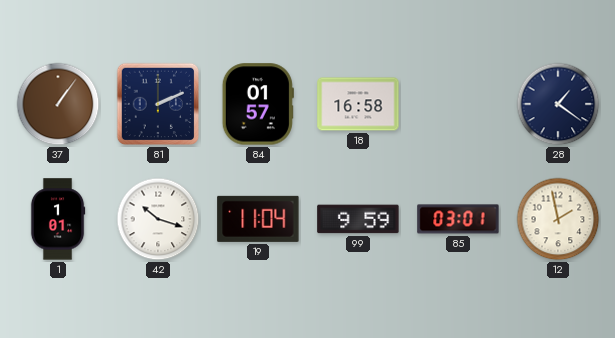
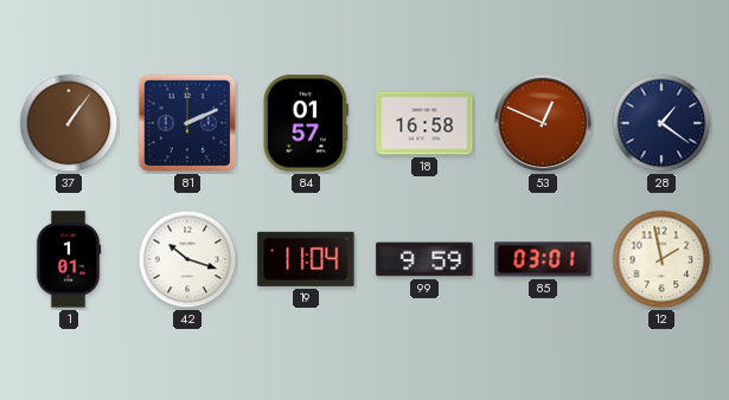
53: none -> 12:49 (543, 123)
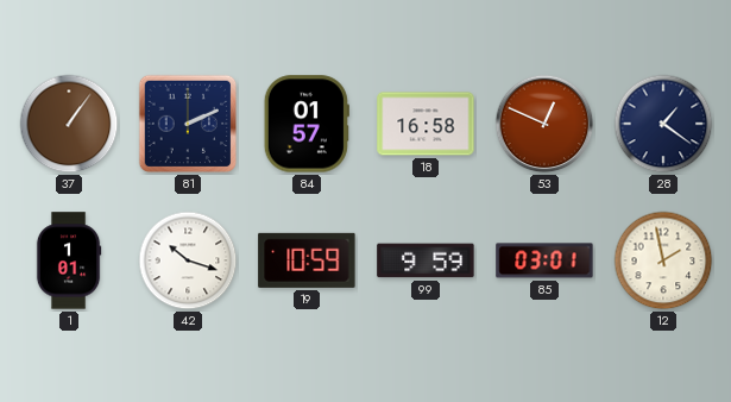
19: 11:04 -> 10:59 (307, 260)
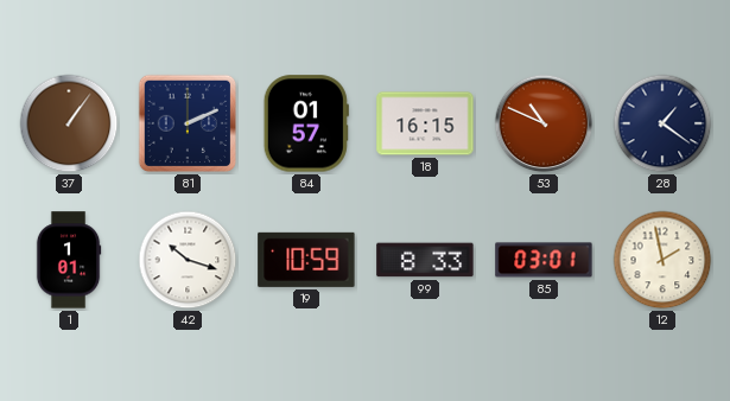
18: 16:58 -> 16:15 (425, 123)
53: 12:49 -> 10:49 (544, 123)
99: 9:59 -> 8:33 (425, 260)
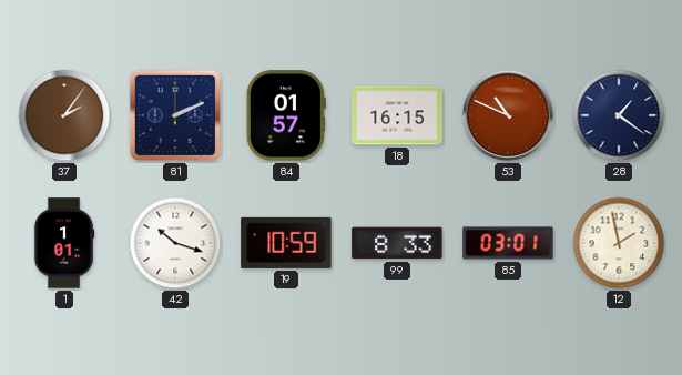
37: 1:06 -> 2:06 (64, 115)
